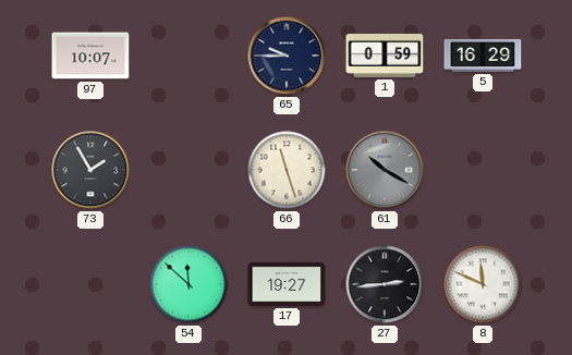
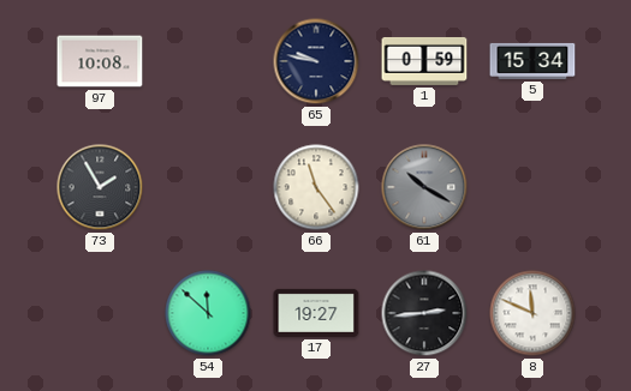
97: 10:07 -> 10:08 (100, 61)
65: 9:45 -> 9:47 (316, 61)
5: 16:29 -> 15:34 (532, 61)
66: 11:27 -> 11:24 (316, 187)
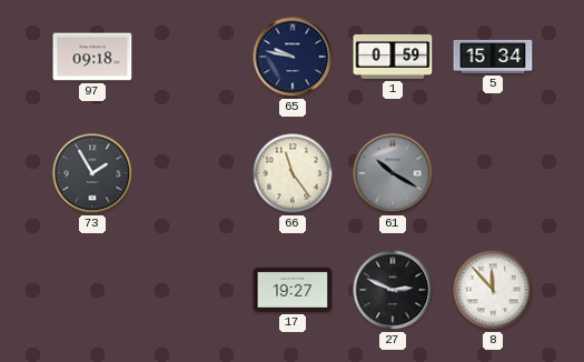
97: 10:08 -> 09:18 (92, 57)
54: 11:52 -> none (208, 313)
27: 2:44 -> 2:49 (393, 290)
8: 11:49 -> 11:53 (493, 290)
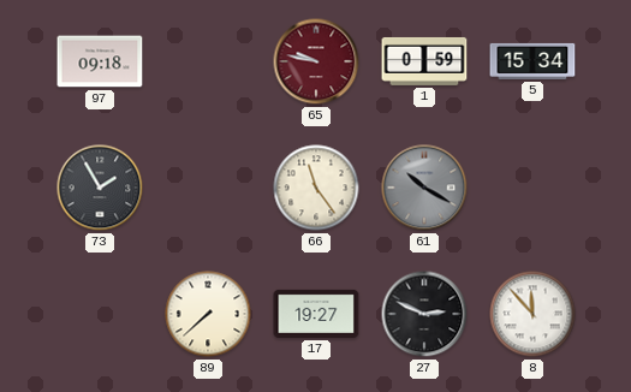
65 dial: navy -> burgundy (316, 61)
89: none -> 7:38 (208, 314)
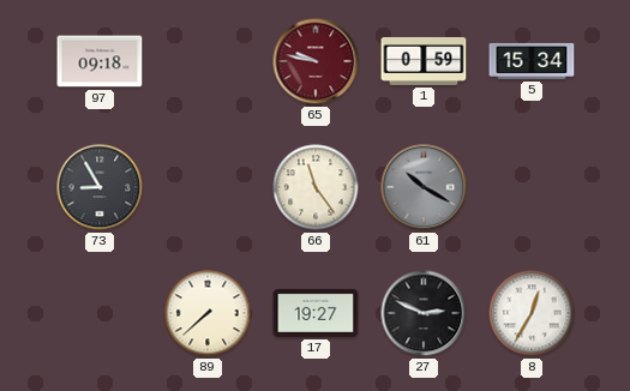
73: 1:55 -> 8:55 (100, 187)
8: 11:53 -> 12:35 (532, 313)
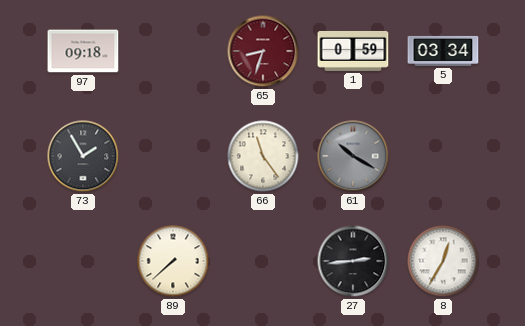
65: 9:47 -> 8:33 (263, 51)
5: 15:34 -> 03:34 (443, 51)
73: 8:55 -> 1:55 (83, 156)
17: 19:27 -> none (316, 313)
27: 2:49 -> 2:44 (353, 261)
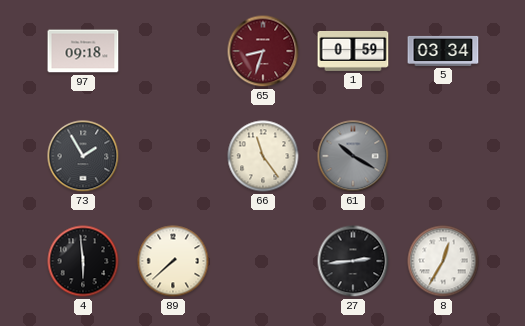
4: none -> 5:59 (83, 261)
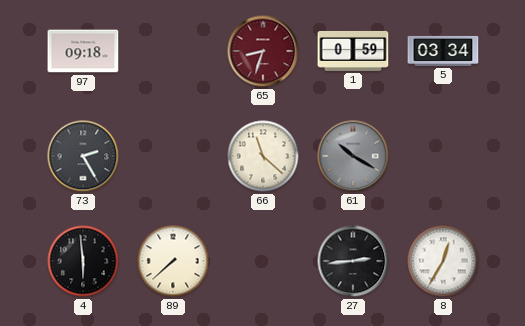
73: 1:55 -> 2:25 (83, 156)
66: 11:24 -> 11:22 (263, 156)
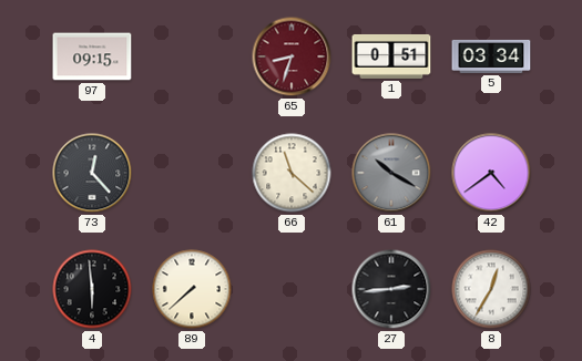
97: 09:18 -> 09:15 (92, 56)
1: 0:59 -> 0:51 (391, 56)
73: 2:25 -> 12:23 (92, 173)
42: none -> 4:39 (491, 173)
